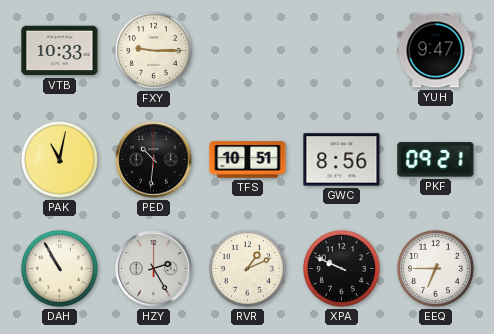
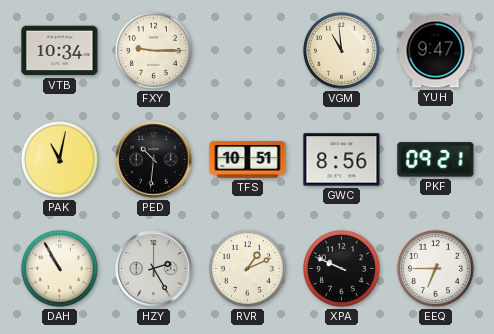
VTB: 10:33 -> 10:34 (60, 51)
VGM: none -> 10:59 (342, 51)
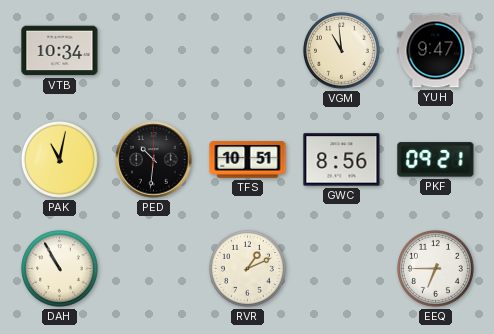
FXY: 9:15 -> none (154, 51)
HZY: 2:25 -> none (154, 269)
XPA: 9:49 -> none (342, 269)
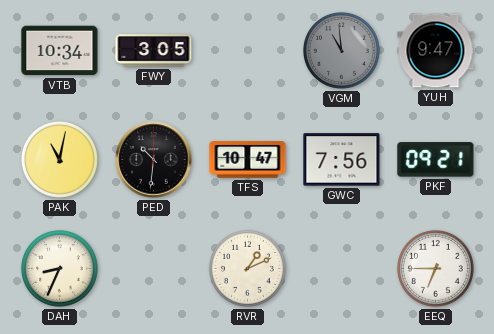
FWY: none -> 3:05 (154, 51)
VGM dial: cream -> grey (342, 51)
TFS: 10:51 -> 10:47 (248, 160)
GWC: 8:56 -> 7:56 (342, 160)
DAH: 10:55 -> 8:34 (60, 269)
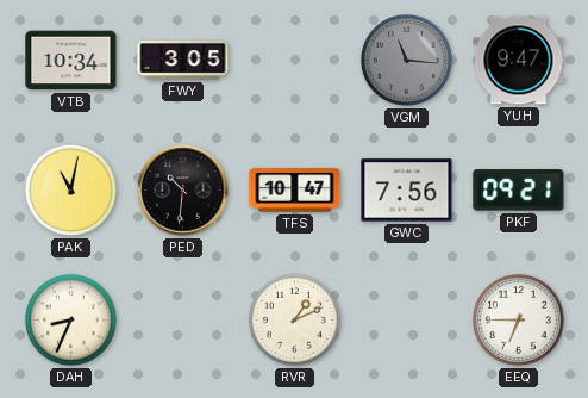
VGM: 10:59 -> 11:16 (407, 61)
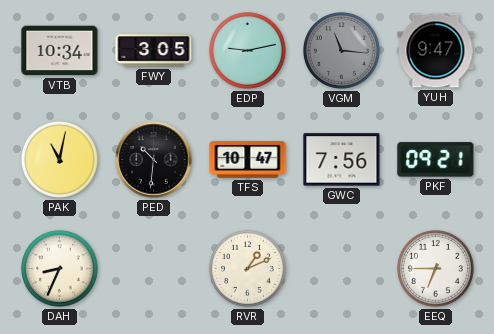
EDP: none -> 9:13 (248, 51)
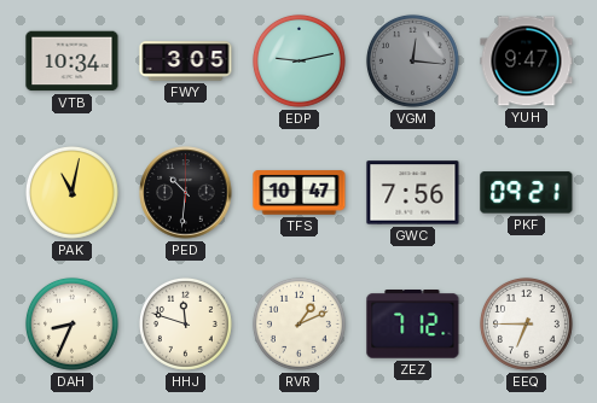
VGM: 11:16 -> 12:16 (413, 62)
HHJ: none -> 11:48 (186, 325)
ZEZ: none -> 7:12 (413, 325)
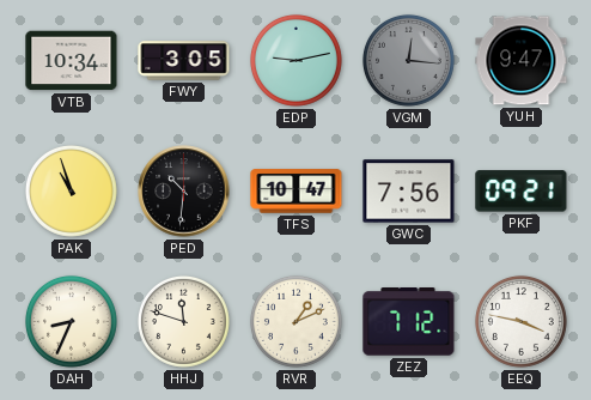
PAK: 11:02 -> 10:57 (72, 192)
EEQ: 6:45 -> 3:47 (522, 322)
